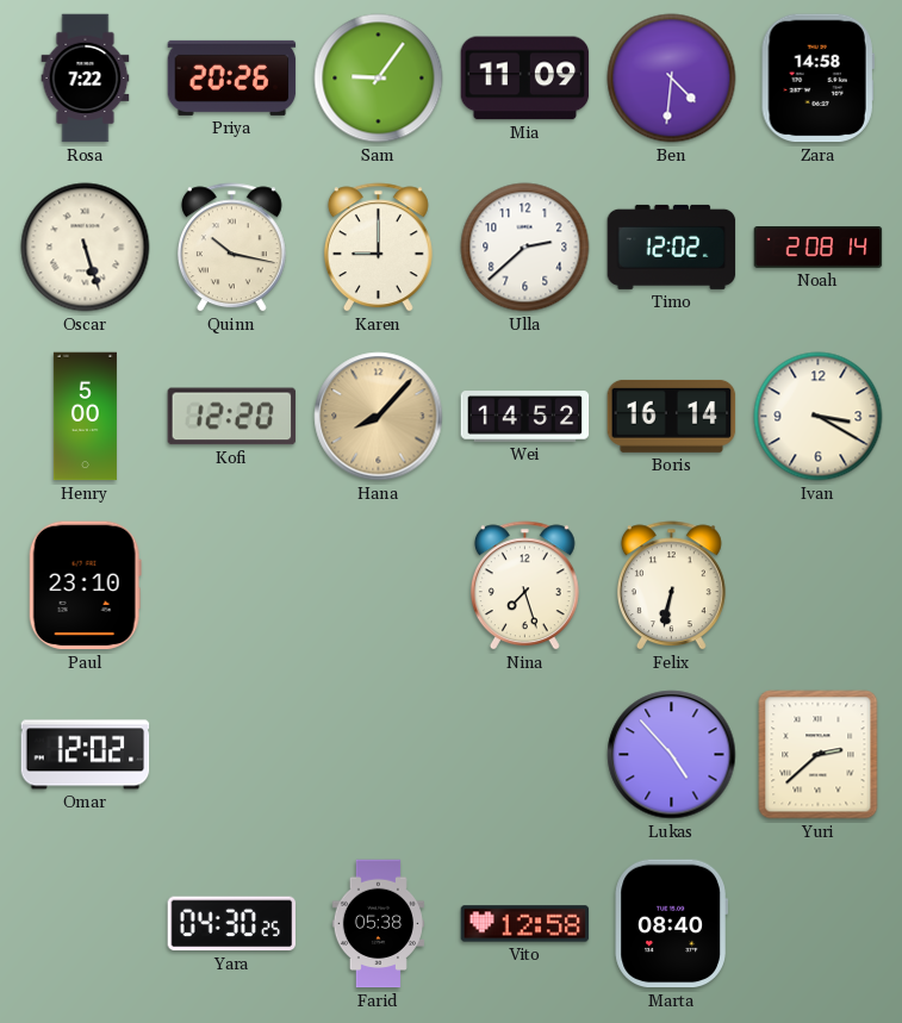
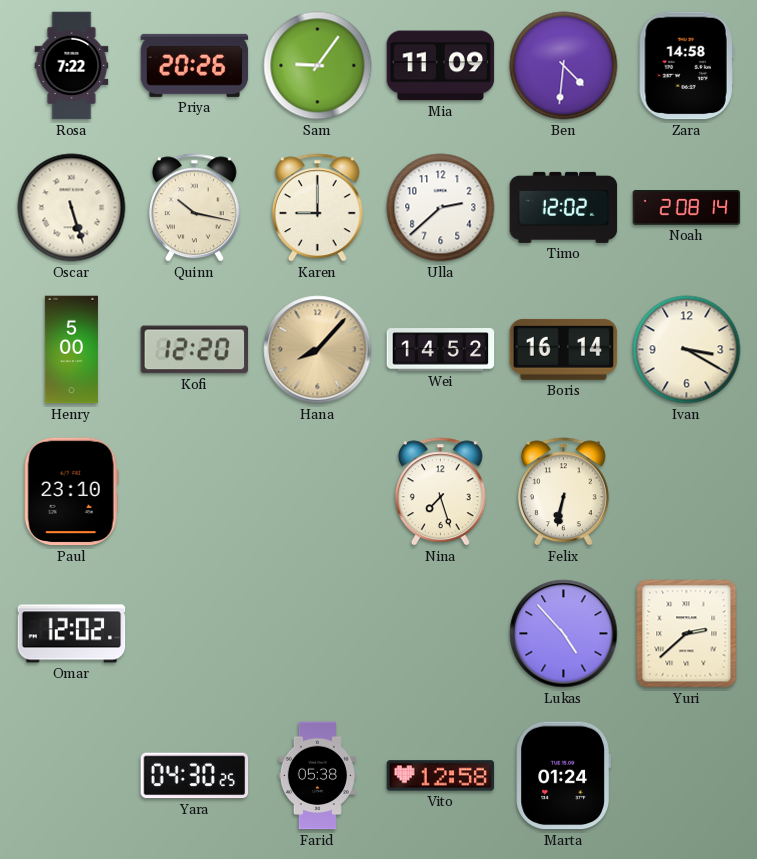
Marta: 08:40 -> 01:24 (563, 776)
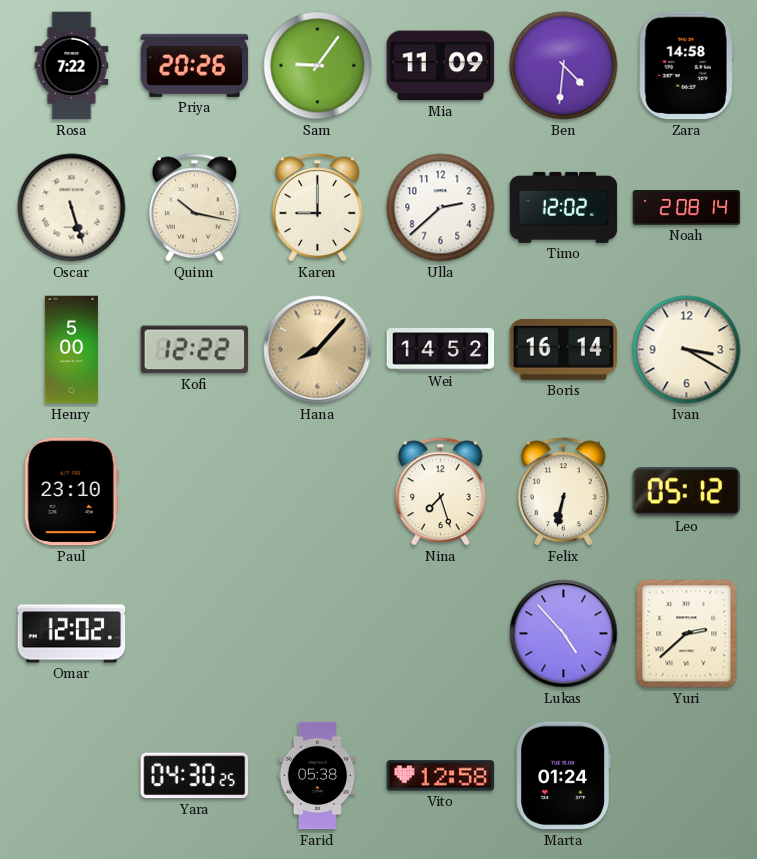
Kofi: 12:20 -> 12:22 (195, 350)
Leo: none -> 05:12 (687, 492)
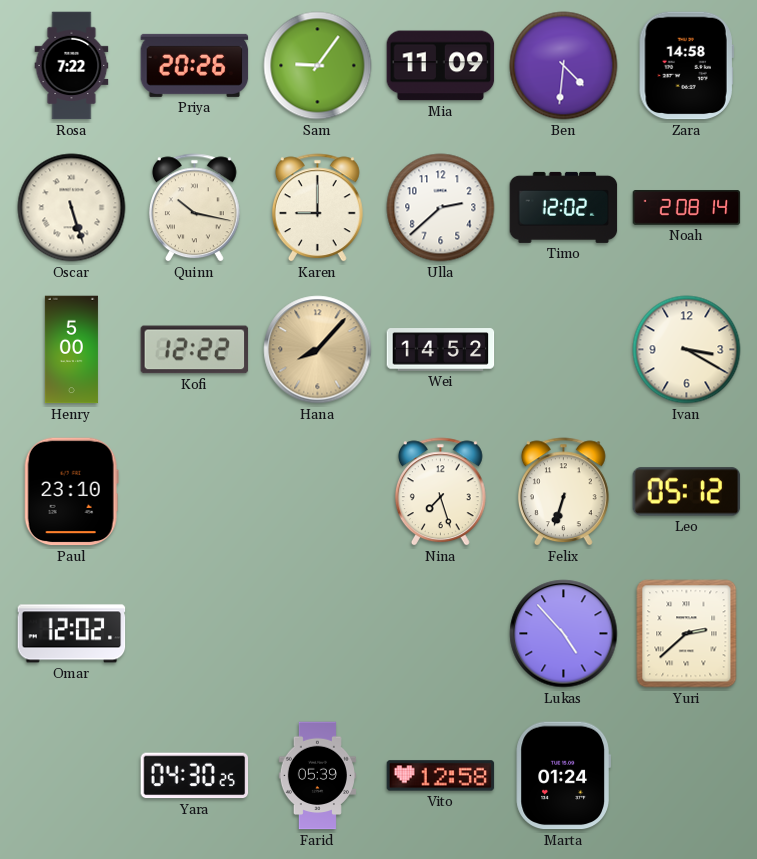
Boris: 16:14 -> none (564, 349)
Felix: 6:32 -> 6:33 (563, 492)
Farid: 05:38 -> 05:39 (317, 776)
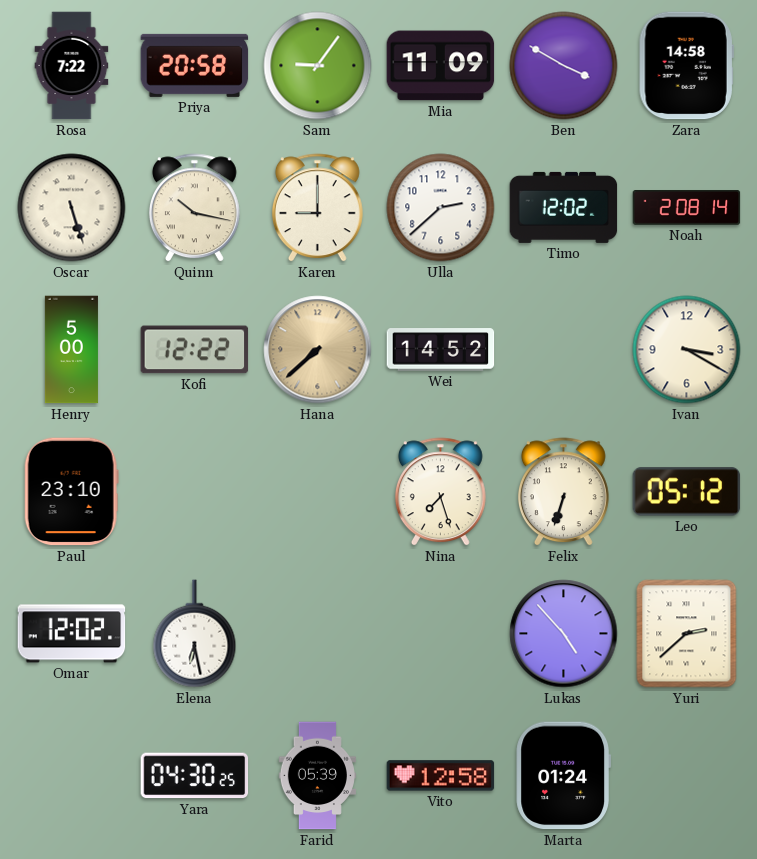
Priya: 20:26 -> 20:58 (195, 65)
Ben: 4:31 -> 3:50 (564, 66)
Hana: 8:07 -> 7:38 (318, 350)
Elena: none -> 6:28 (195, 634)
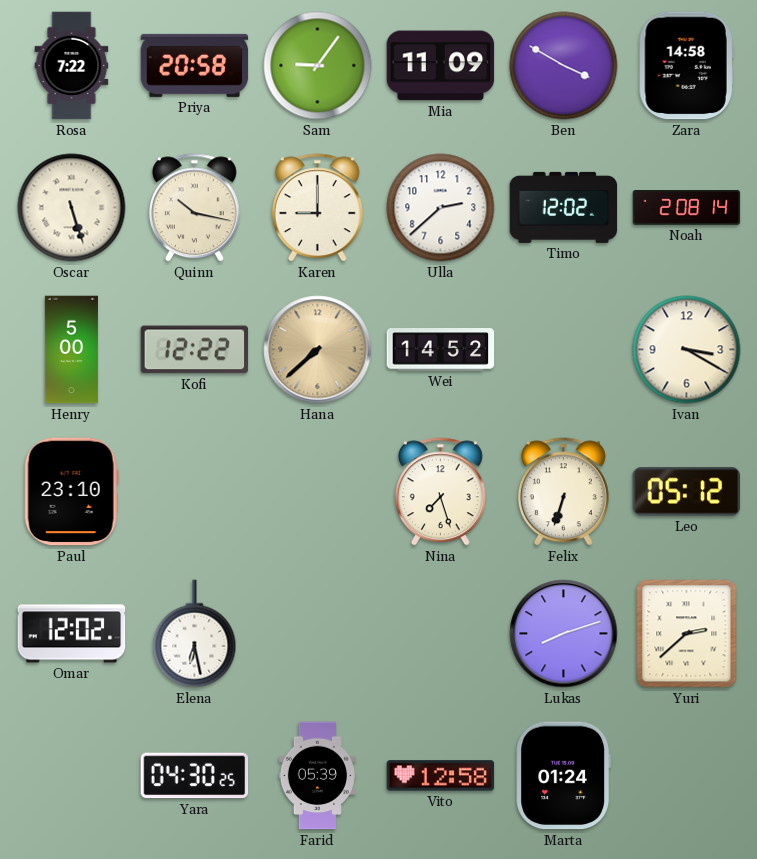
Lukas: 4:53 -> 8:12 (564, 634)
